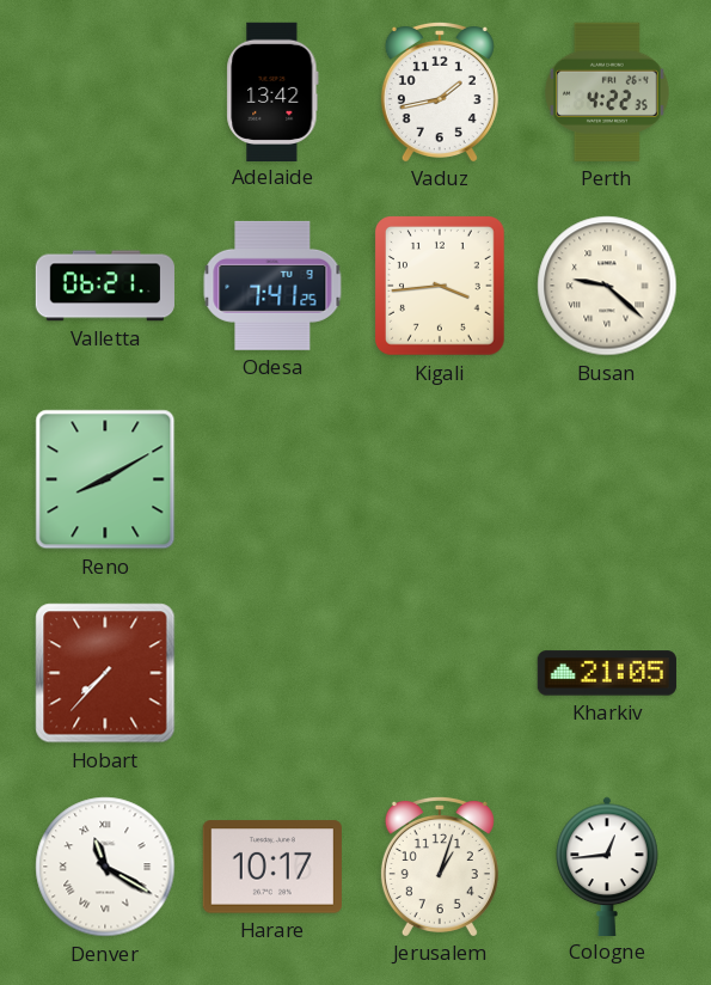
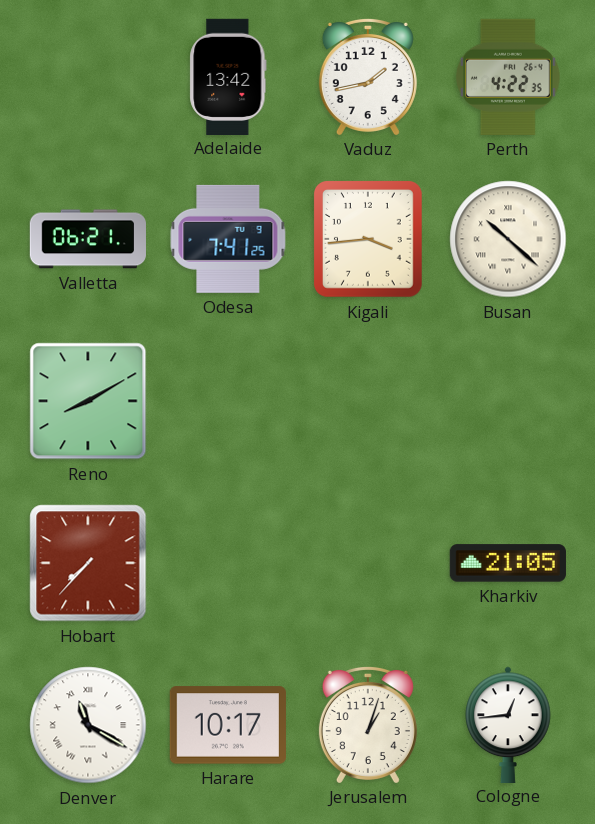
Busan: 9:22 -> 10:22 (508, 239)
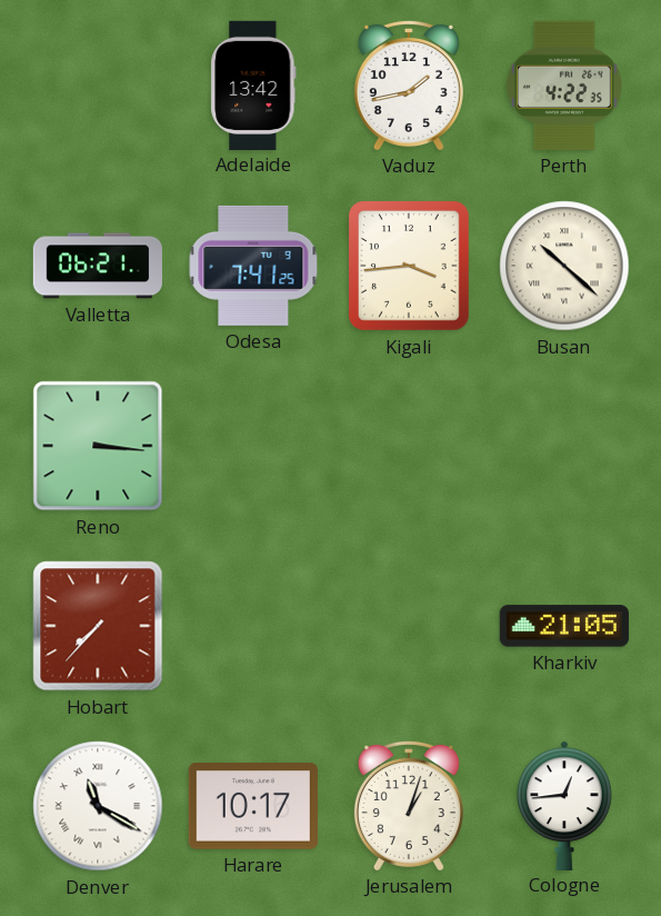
Reno: 8:10 -> 3:16 (98, 446)
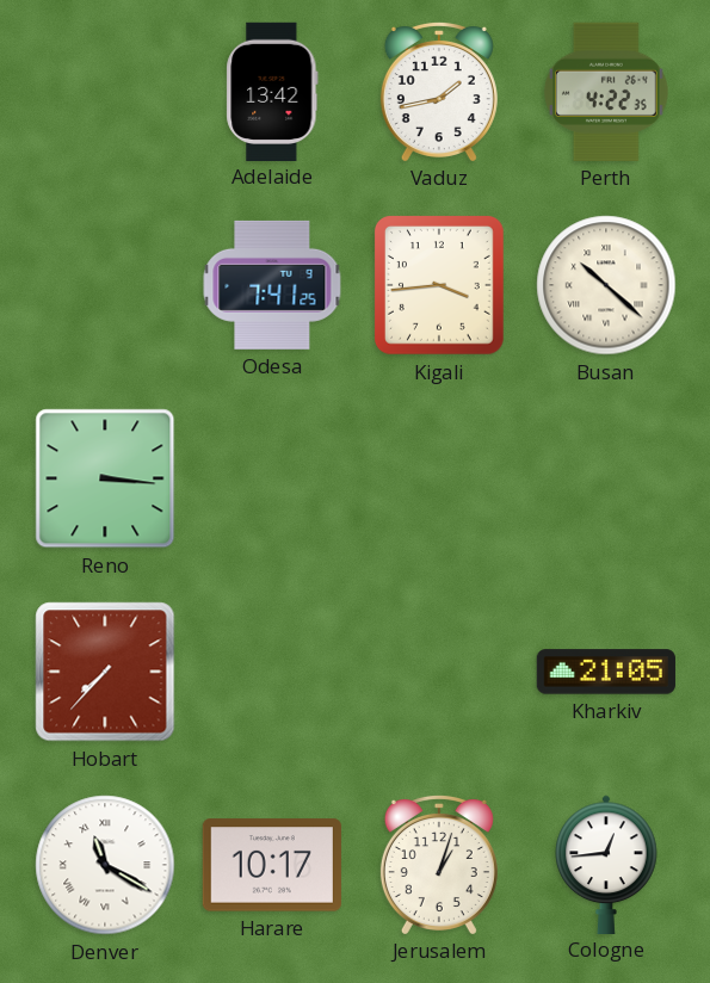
Valletta: 06:21 -> none (98, 266)
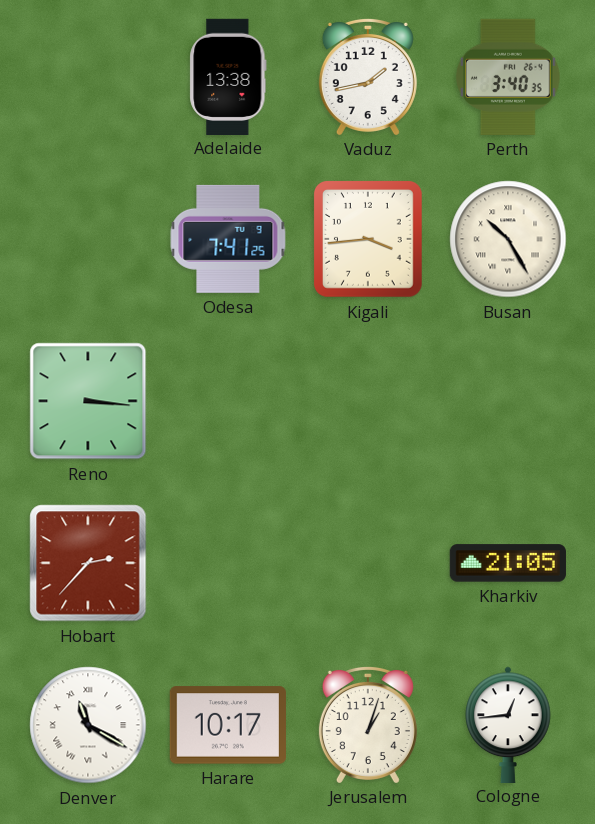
Adelaide: 13:42 -> 13:38 (228, 76)
Perth: 4:22 -> 3:40 (508, 77)
Busan: 10:22 -> 10:25 (508, 239)
Hobart: 7:37 -> 2:37 (88, 563)
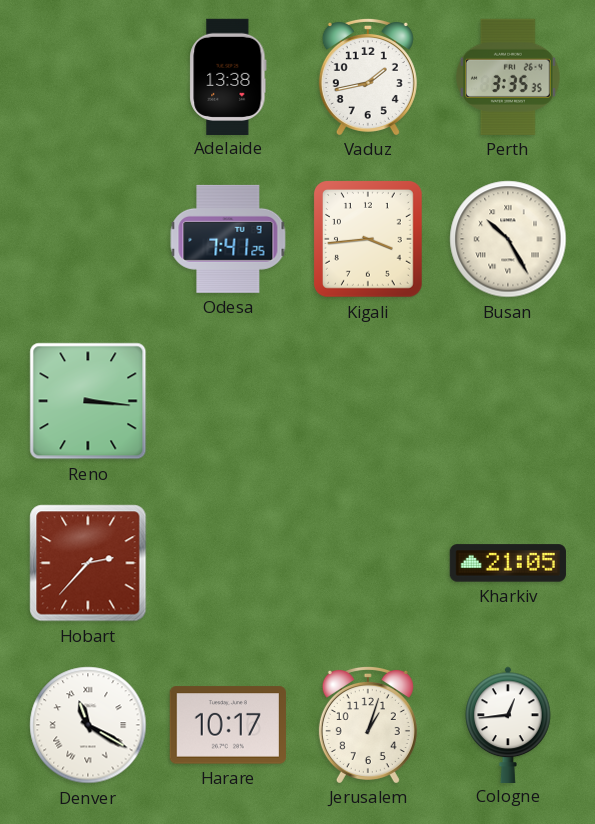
Perth: 3:40 -> 3:35 (508, 77)
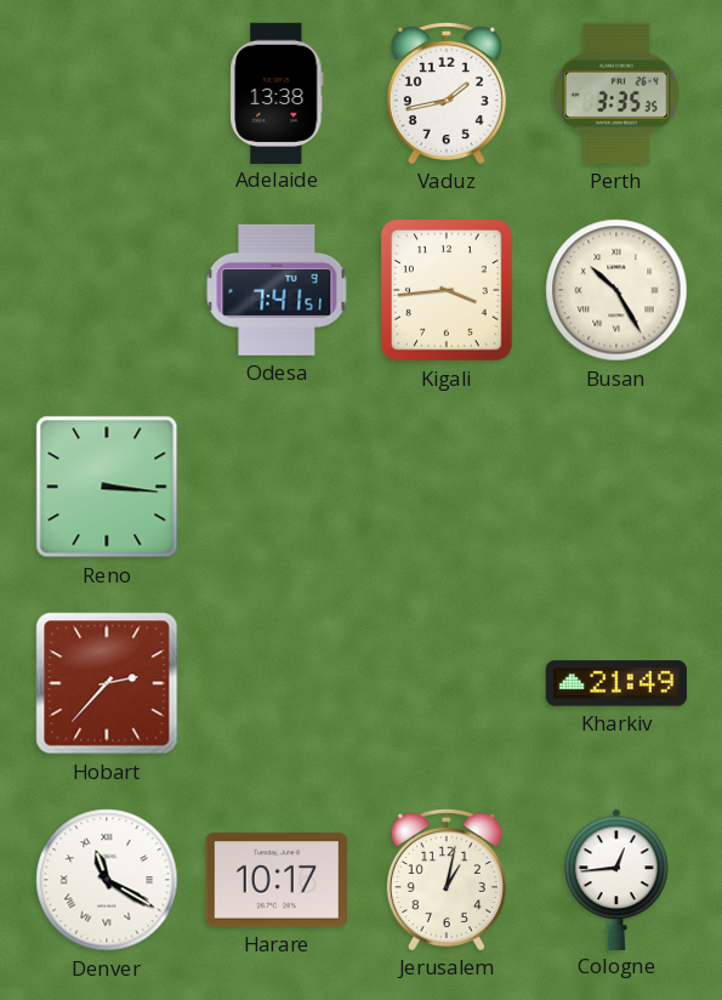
Odesa: 7:41:25 -> 7:41:51 (277, 290)
Kharkiv: 21:05 -> 21:49 (616, 683)
Jerusalem: 1:03 -> 1:02 (447, 879)
